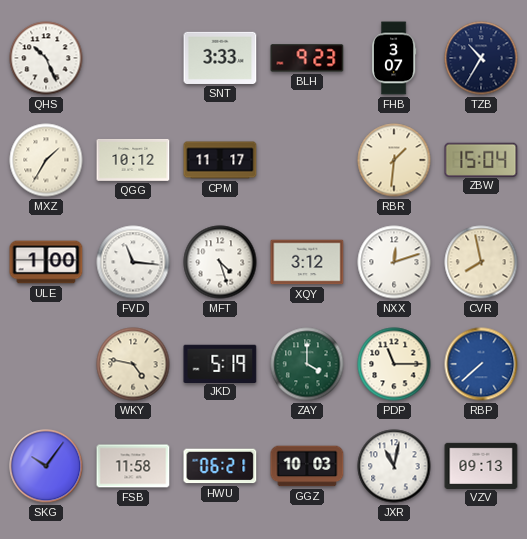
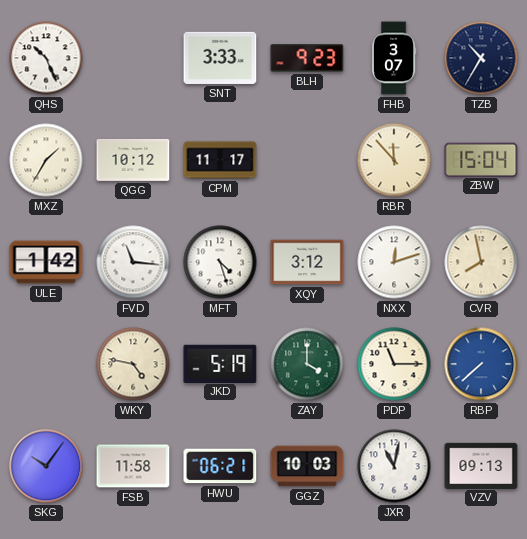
RBR: 1:31 -> 11:53 (394, 160)
ULE: 1:00 -> 1:42 (46, 262)
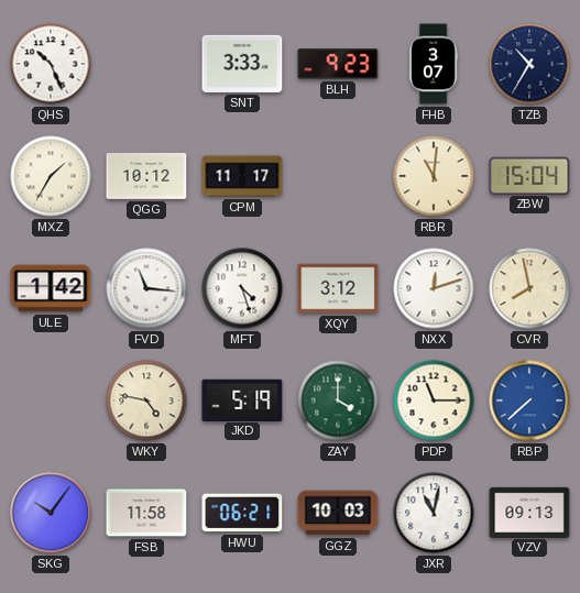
RBR: 11:53 -> 11:01 (434, 176)
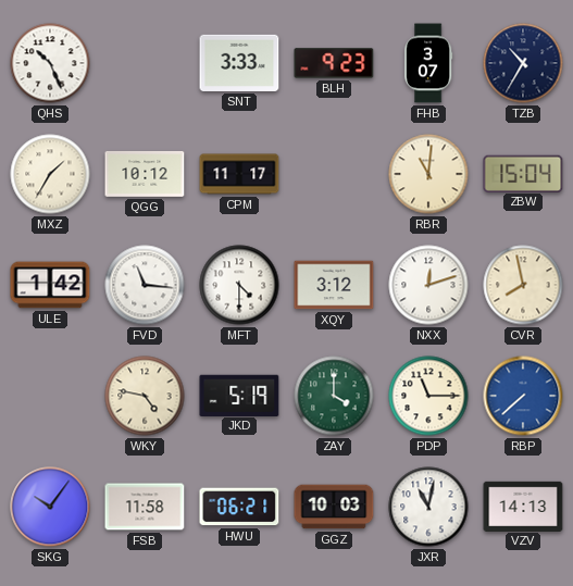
MFT: 4:27 -> 4:30 (239, 285)
VZV: 09:13 -> 14:13 (523, 506)
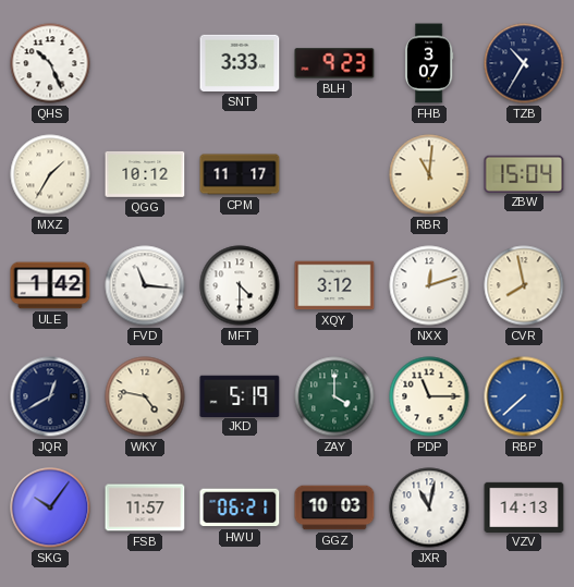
JQR: none -> 12:40 (50, 396)
FSB: 11:58 -> 11:57 (145, 507)
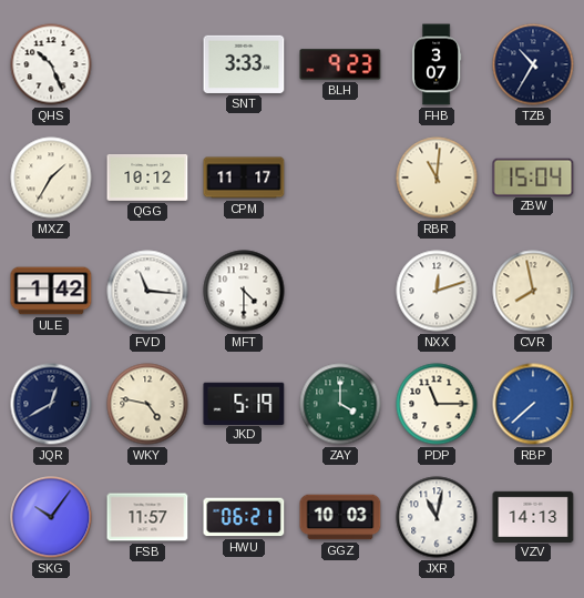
XQY: 3:12 -> none (334, 285)
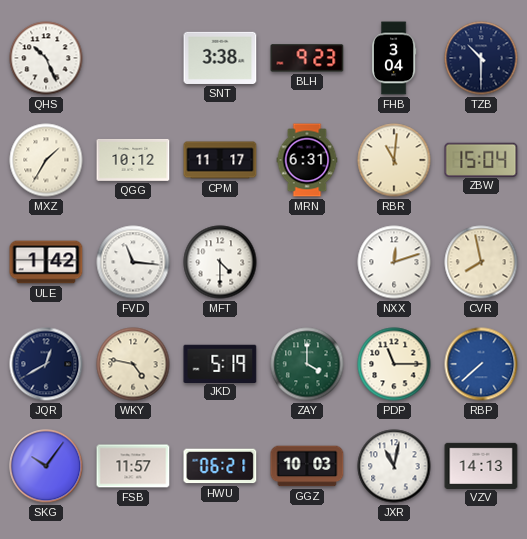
SNT: 3:33 -> 3:38 (220, 58)
FHB: 3:07 -> 3:04 (394, 58)
TZB: 10:35 -> 10:30 (481, 58)
MRN: none -> 6:31 (307, 160)
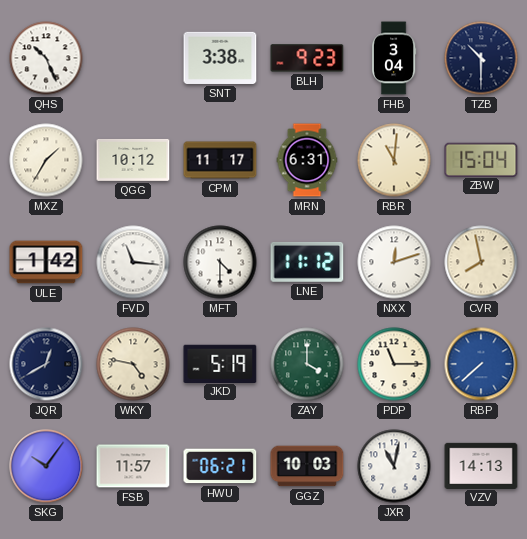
LNE: none -> 11:12 (307, 262)
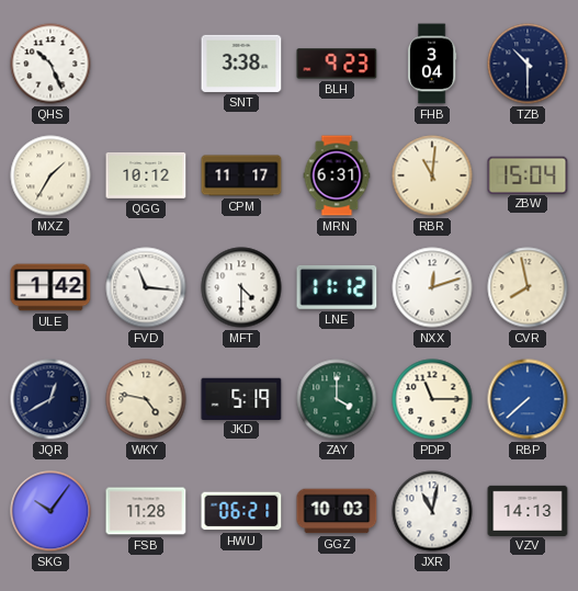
FSB: 11:57 -> 11:28 (146, 511)
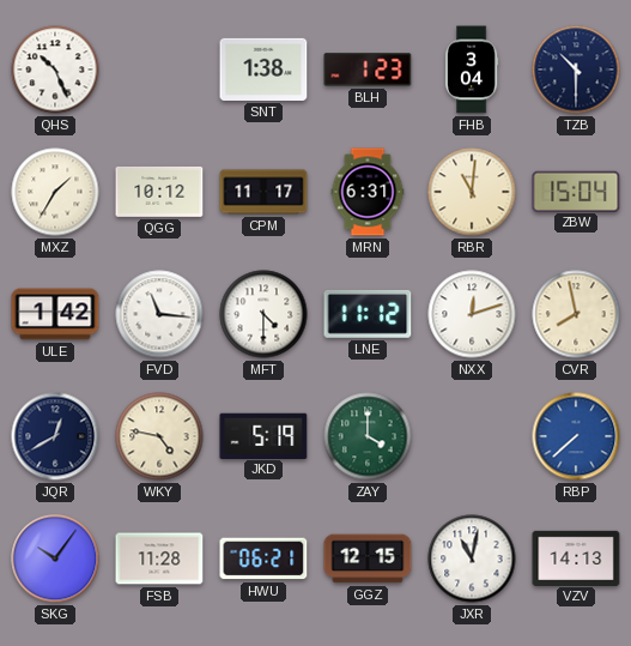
SNT: 3:38 -> 1:38 (263, 70)
BLH: 9:23 -> 1:23 (368, 70)
PDP: 11:15 -> none (432, 399)
GGZ: 10:03 -> 12:15 (368, 559)
